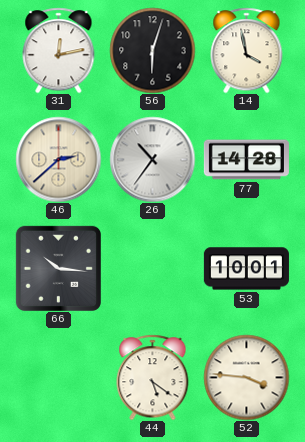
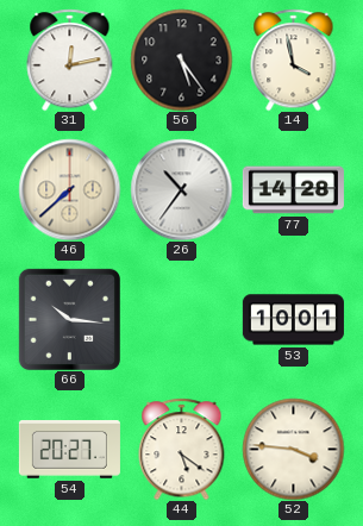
56: 6:03 -> 5:24 (181, 60)
46: 2:38 -> 7:38 (69, 189)
54: none -> 20:27 (69, 450)
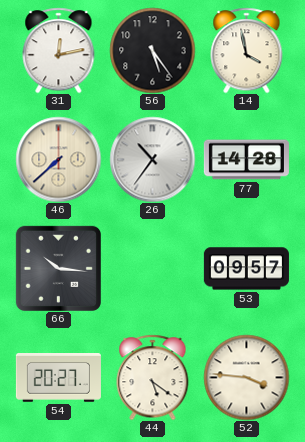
53: 10:01 -> 09:57 (246, 269)
